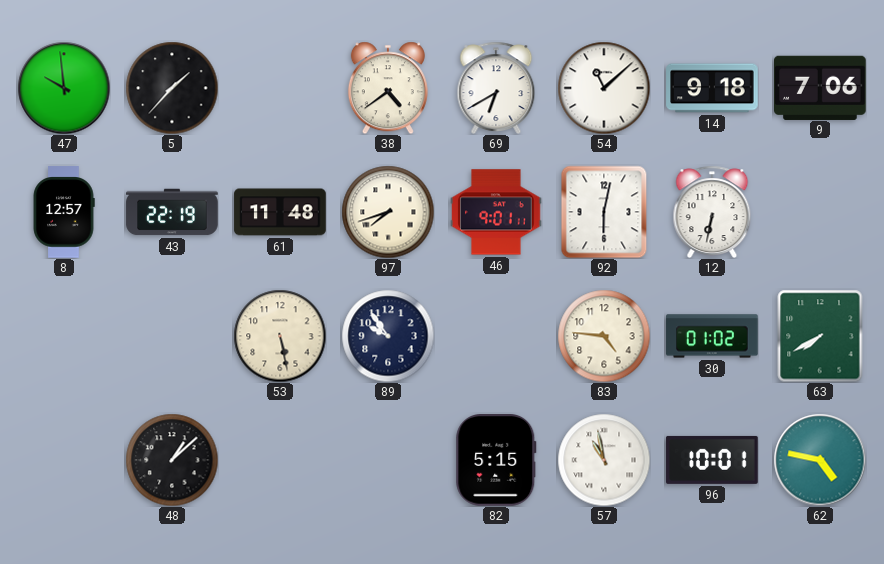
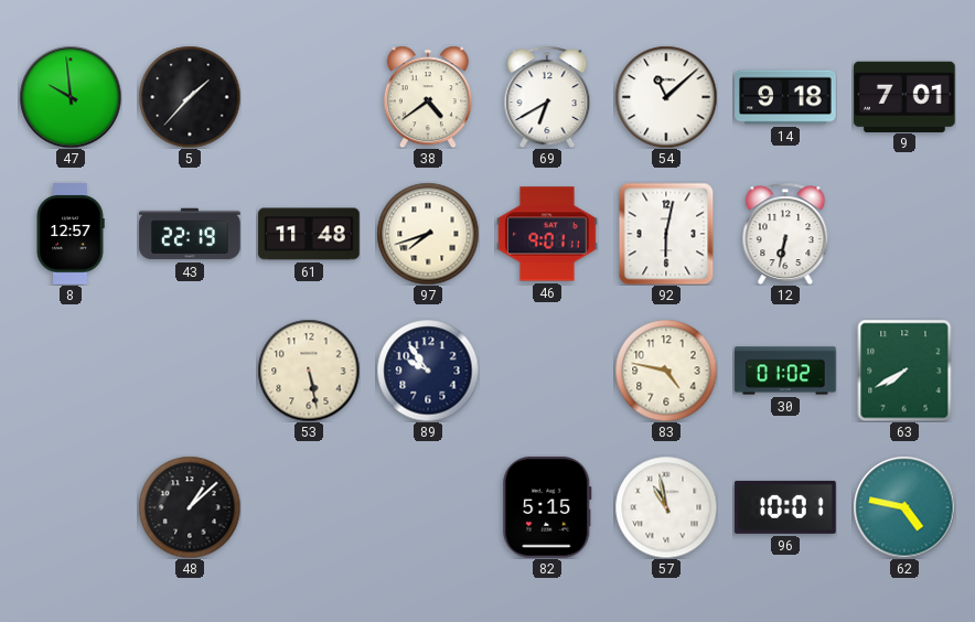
9: 7:06 -> 7:01 (904, 96)
83: 4:46 -> 4:47 (666, 371)
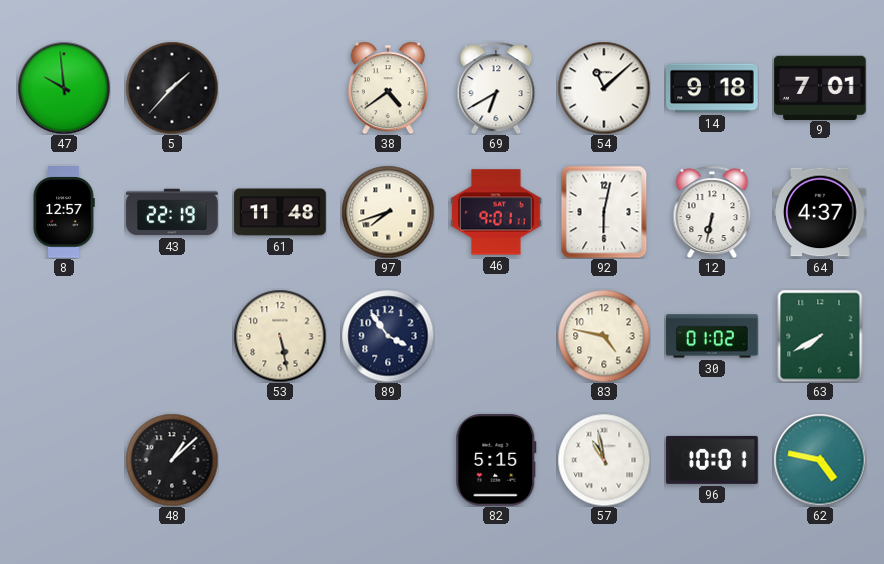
64: none -> 4:37 (820, 212)
89: 9:54 -> 3:54 (388, 336)
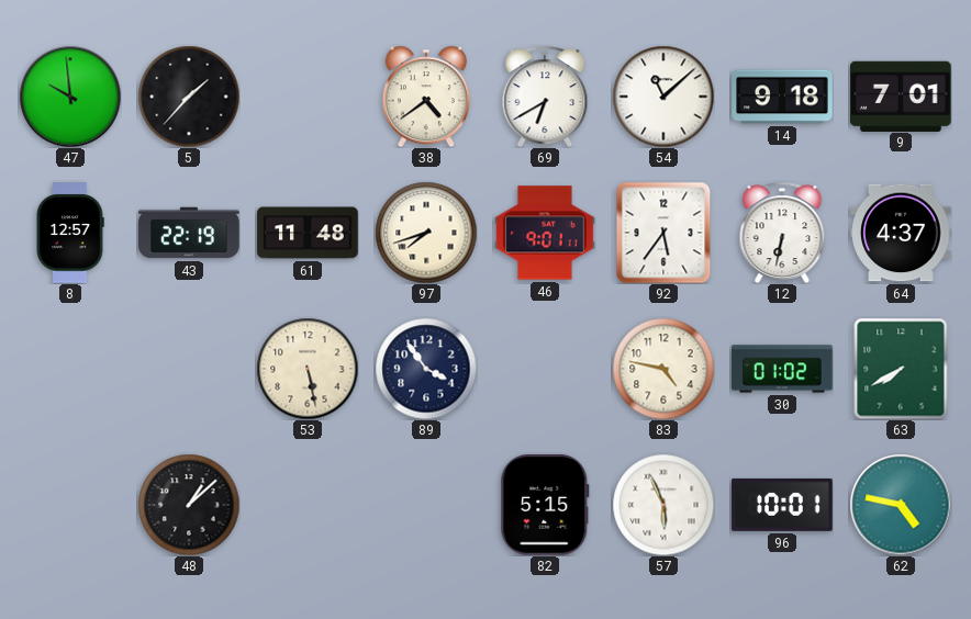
92: 6:02 -> 5:36 (663, 233)
57: 10:58 -> 5:56 (663, 505)
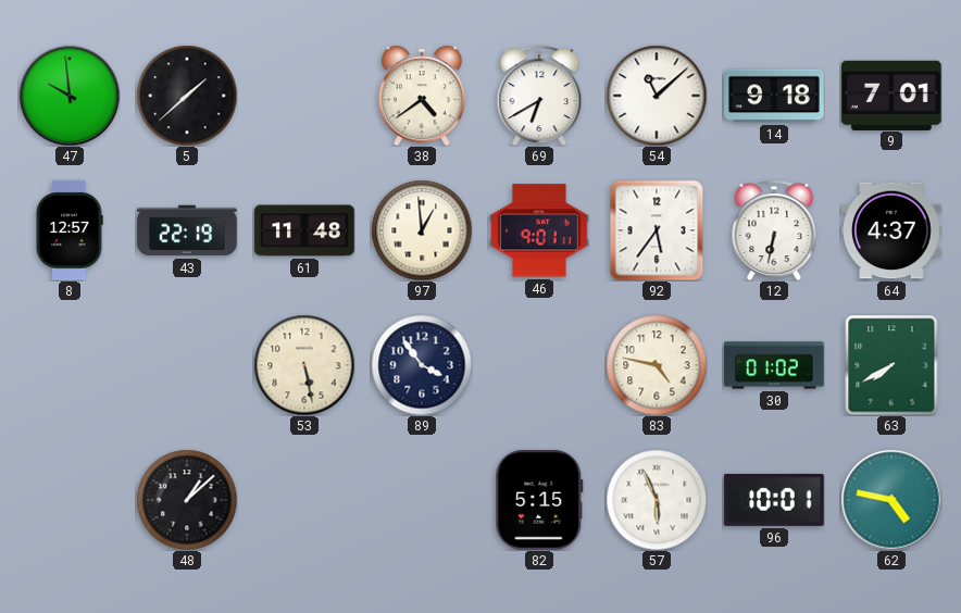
5: 1:37 -> 1:38 (187, 96)
97: 7:42 -> 12:59 (422, 230)
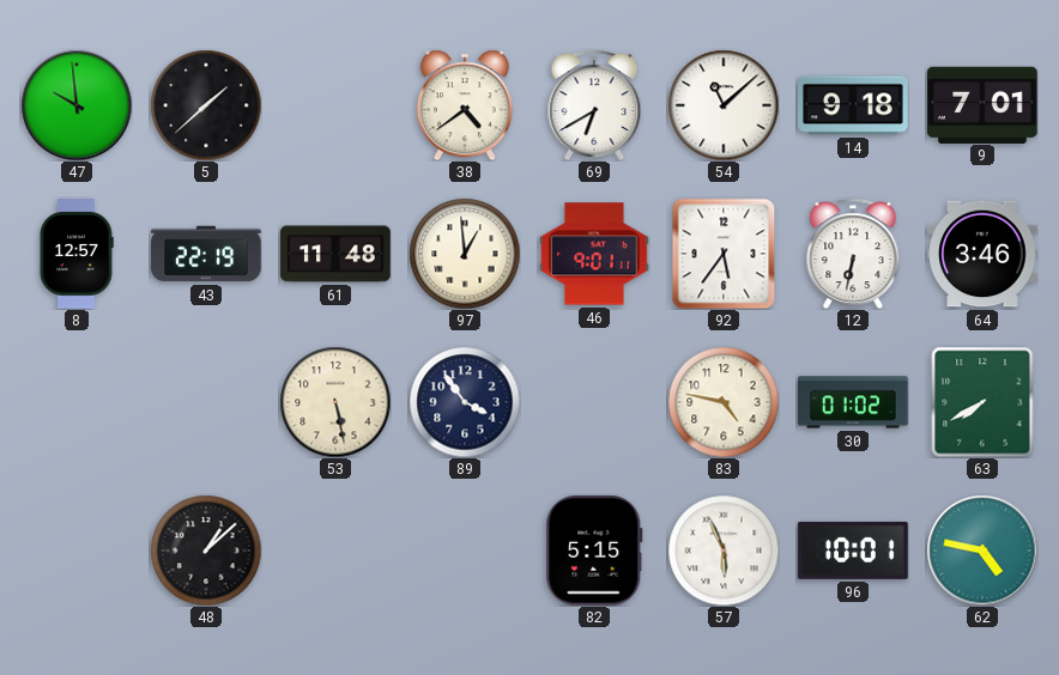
64: 4:37 -> 3:46 (982, 254)
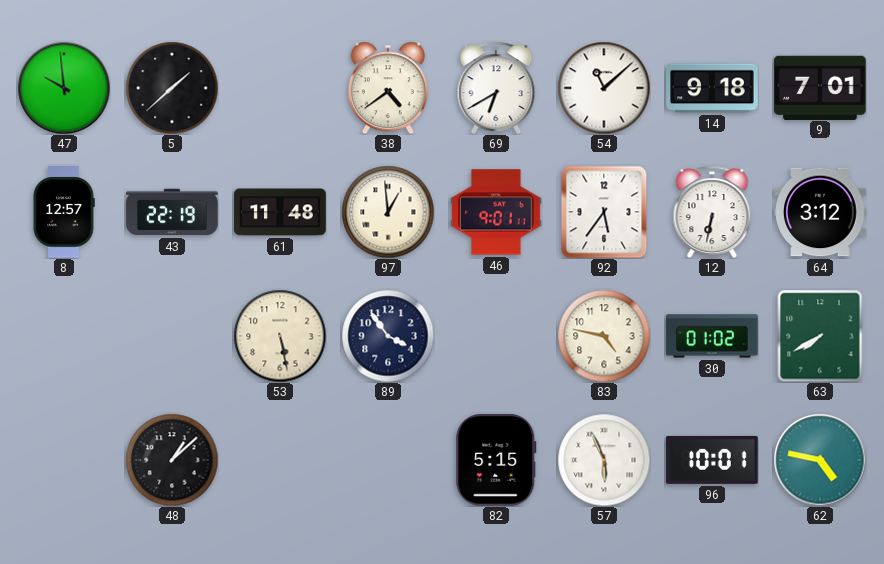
64: 3:46 -> 3:12 (820, 212)
